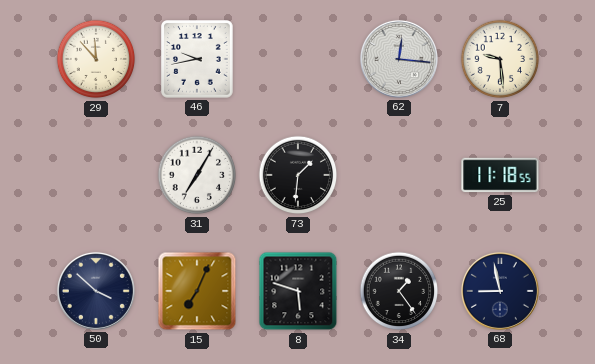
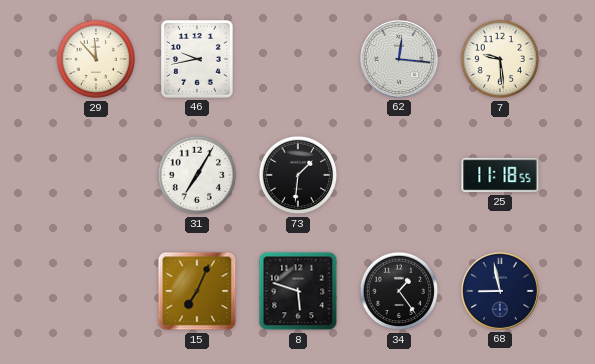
50: 3:52 -> none (96, 291)
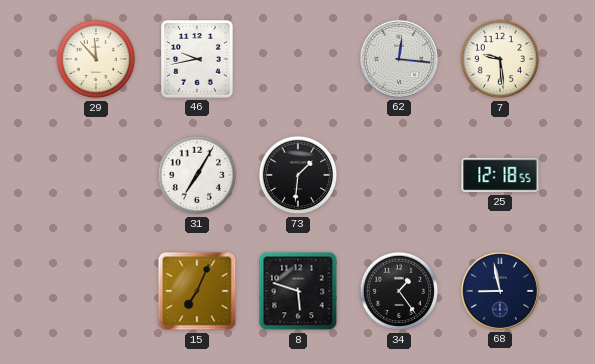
25: 11:18 -> 12:18 (500, 175)
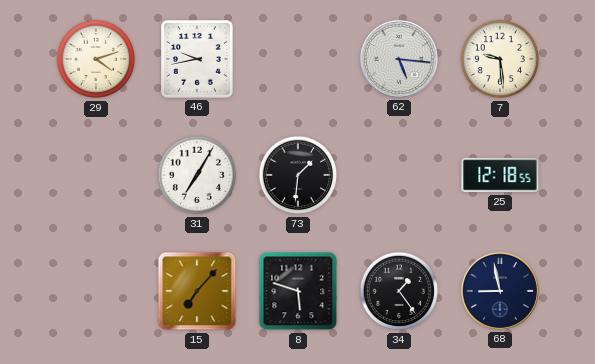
29: 11:53 -> 4:12 (96, 59)
62: 12:16 -> 5:16 (399, 59)
15: 7:04 -> 7:07 (197, 291)
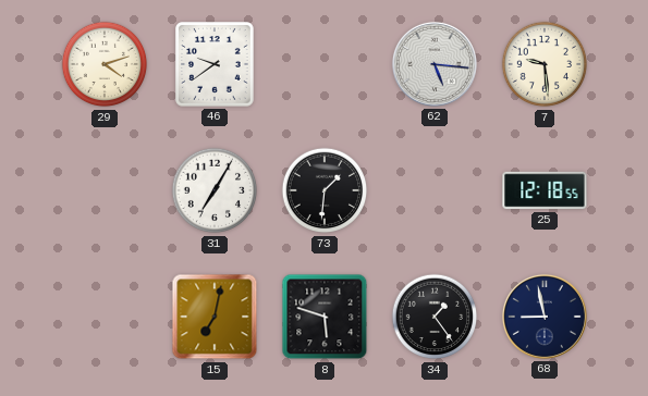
46: 9:43 -> 9:39 (216, 64)
15: 7:07 -> 7:02 (215, 317)
